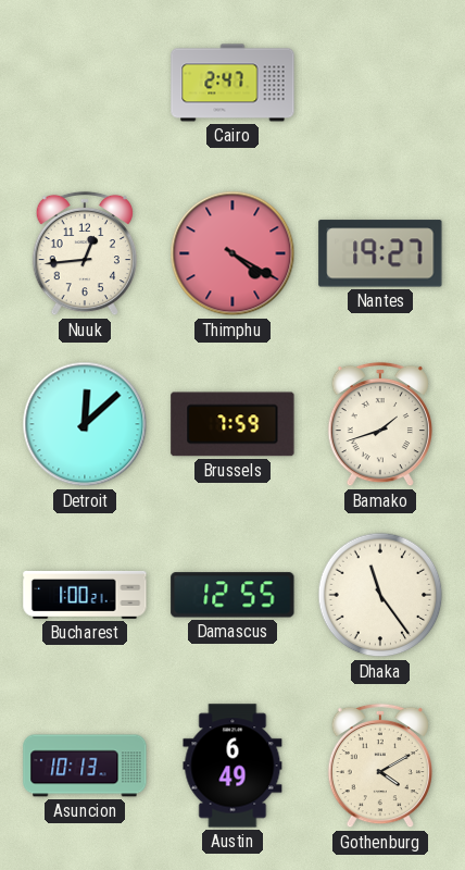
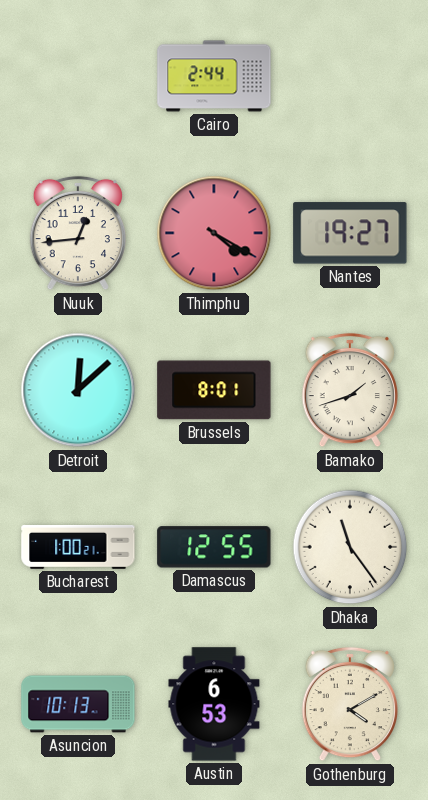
Cairo: 2:47 -> 2:44 (214, 76)
Brussels: 7:59 -> 8:01 (214, 390)
Austin: 6:49 -> 6:53 (214, 704)
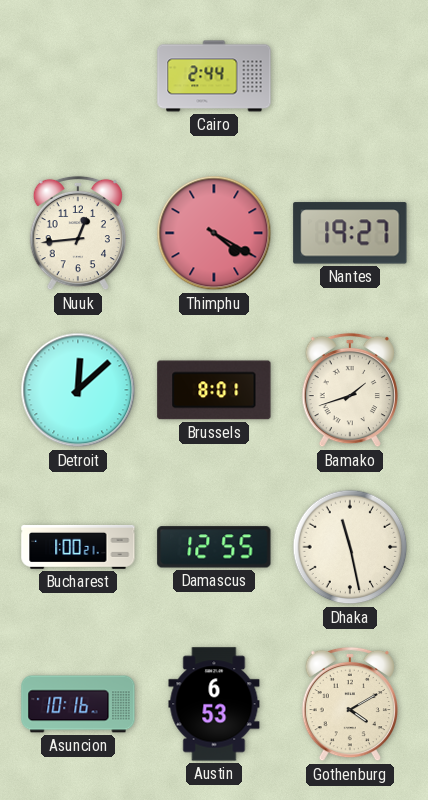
Dhaka: 11:24 -> 11:28 (350, 547)
Asuncion: 10:13 -> 10:16 (78, 704)
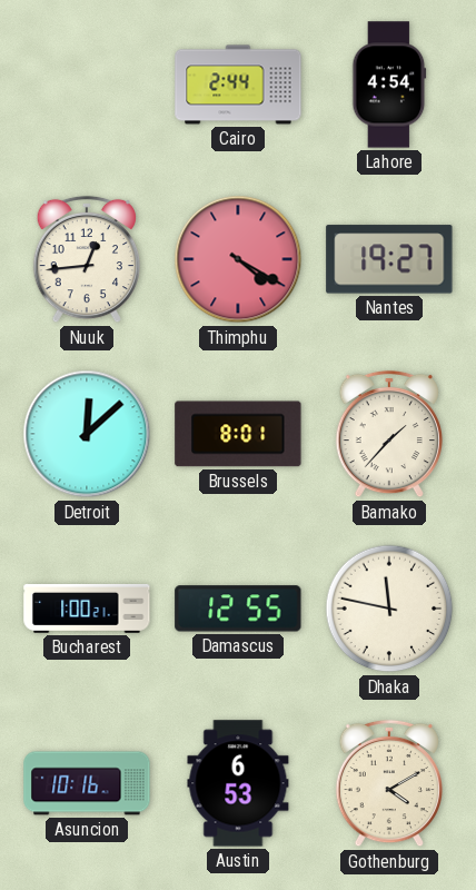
Lahore: none -> 4:54 (389, 85)
Bamako: 1:42 -> 1:37 (388, 434)
Dhaka: 11:28 -> 11:47 (389, 609)
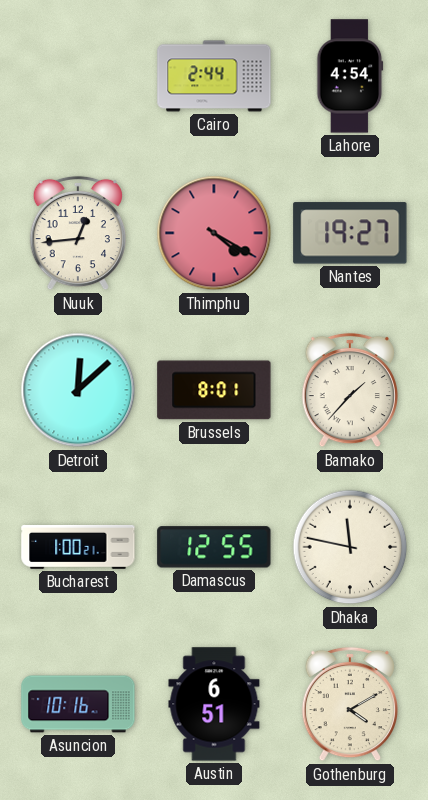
Austin: 6:53 -> 6:51 (214, 704)
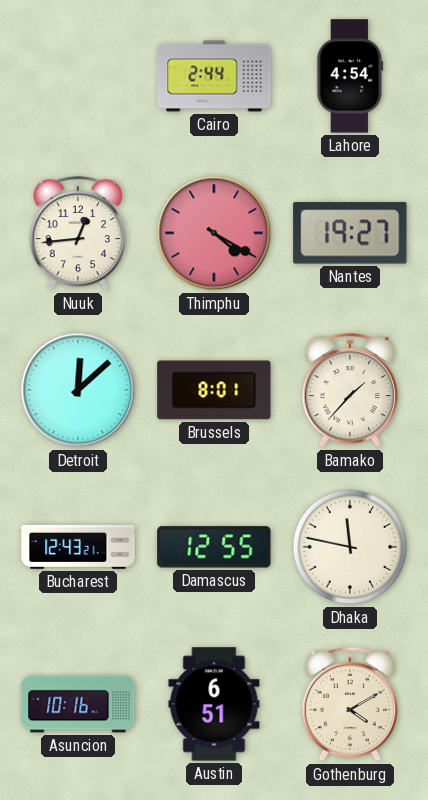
Bucharest: 1:00 -> 12:43 (78, 547)
